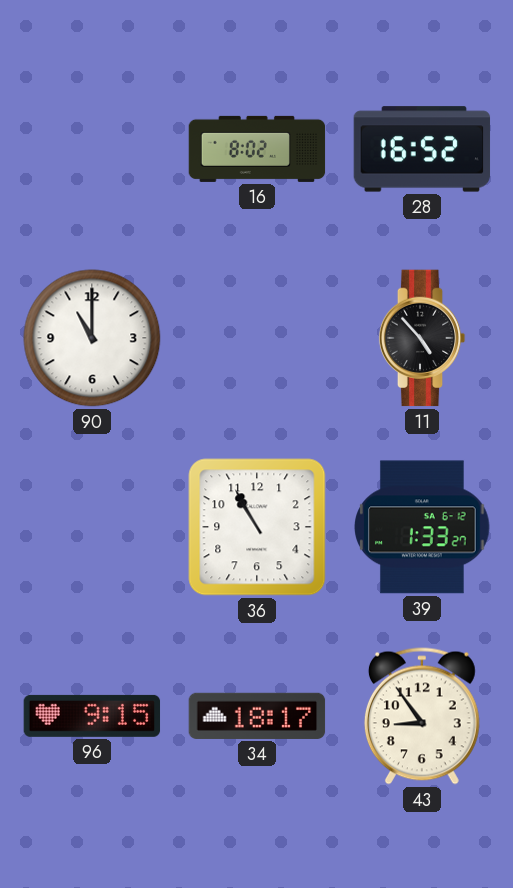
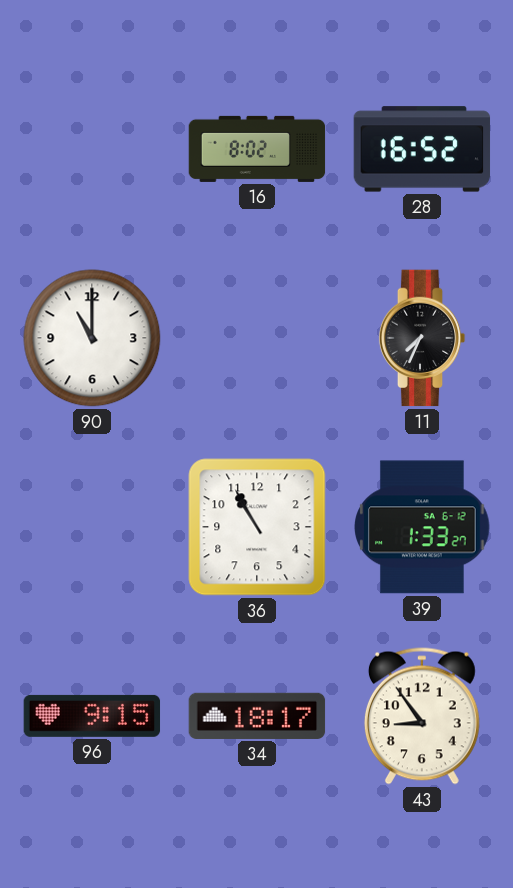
11: 4:53 -> 7:34 (422, 338)
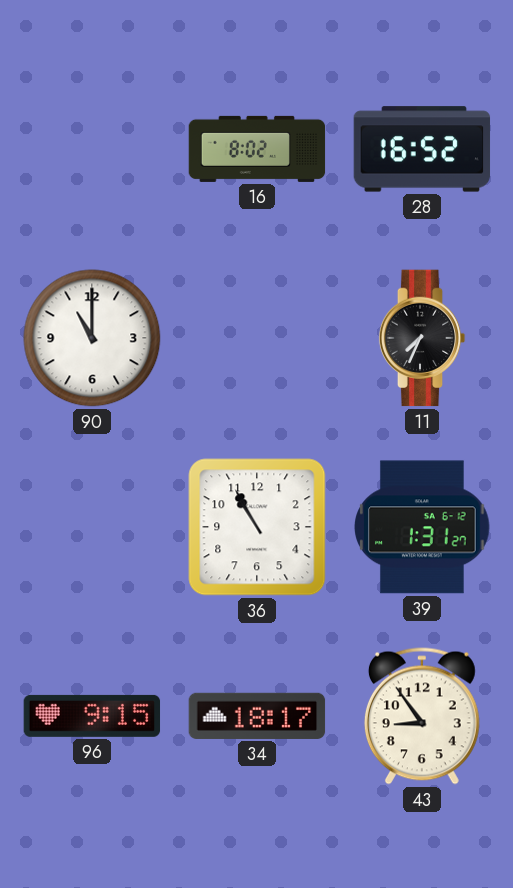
39: 1:33 -> 1:31 (422, 527)
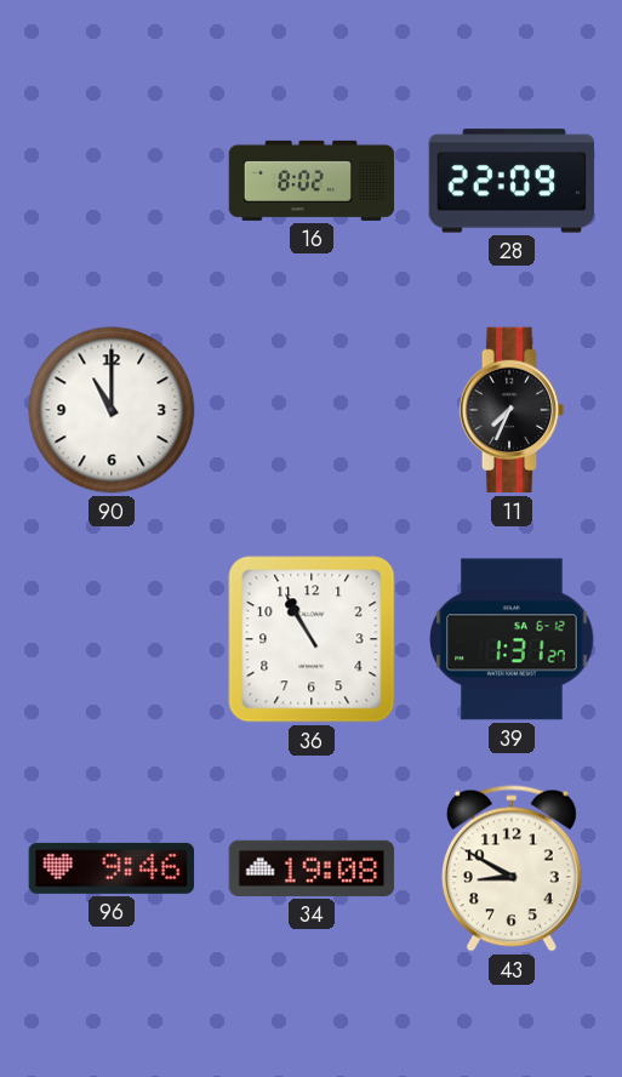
28: 16:52 -> 22:09 (512, 181)
96: 9:15 -> 9:46 (112, 868)
34: 18:17 -> 19:08 (312, 868)
43: 8:54 -> 8:50 (512, 868)
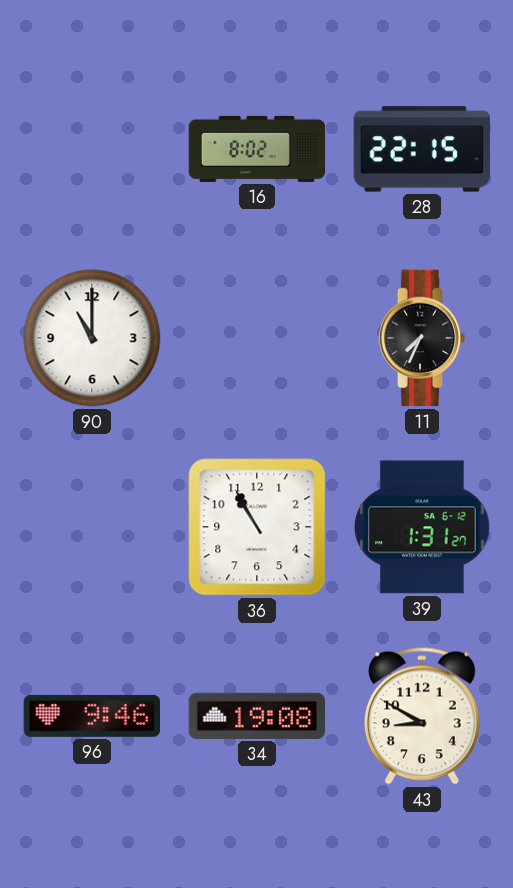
28: 22:09 -> 22:15 (422, 149)
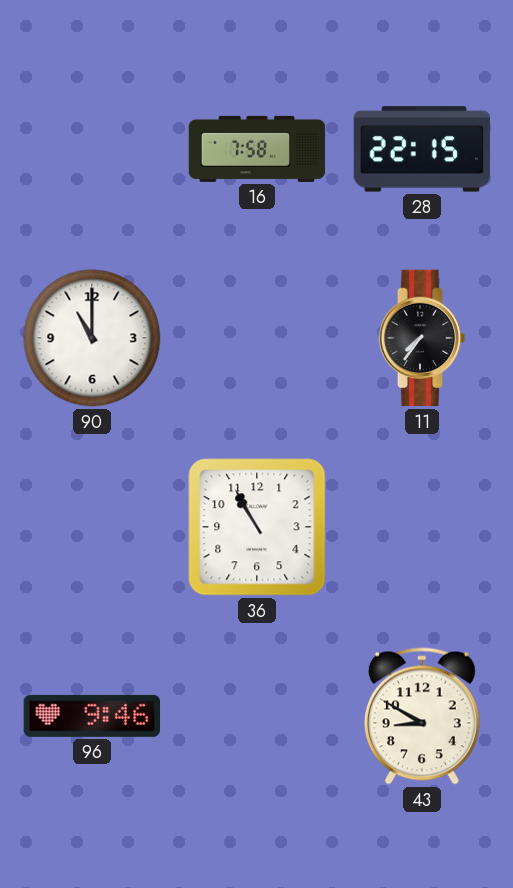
16: 8:02 -> 7:58 (257, 149)
11: 7:34 -> 7:36 (422, 338)
39: 1:31 -> none (422, 527)
34: 19:08 -> none (257, 716)
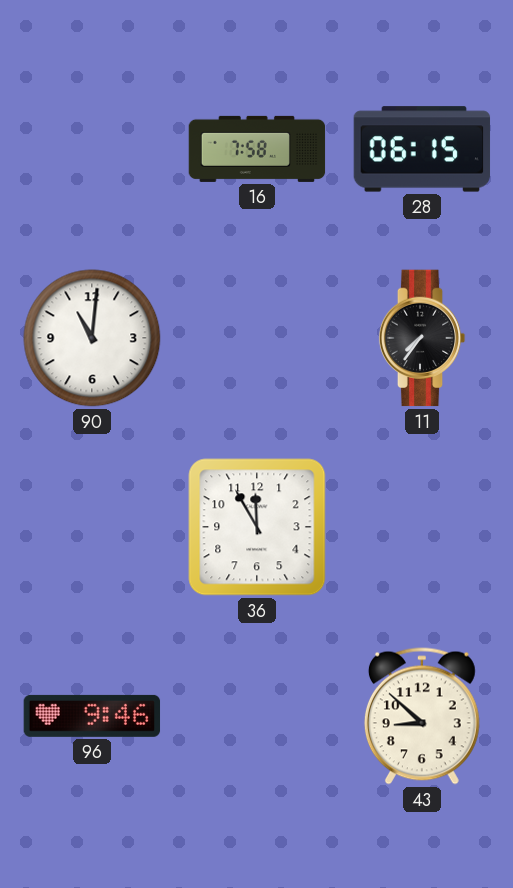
28: 22:15 -> 06:15 (422, 149)
90: 11:00 -> 11:01 (92, 338)
36: 10:55 -> 11:55 (257, 527)
43: 8:50 -> 8:52 (422, 716)
